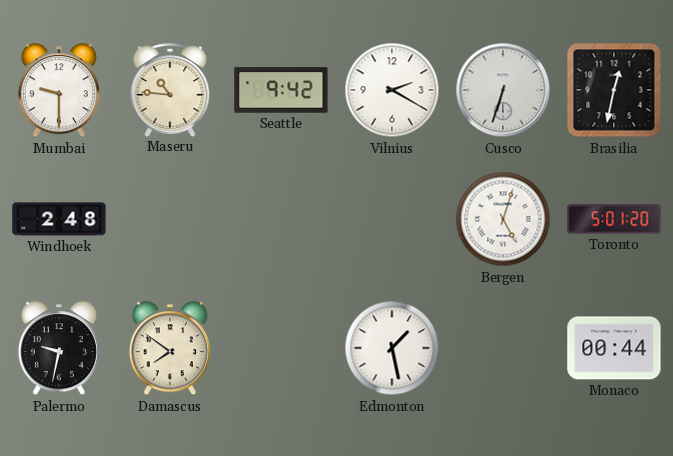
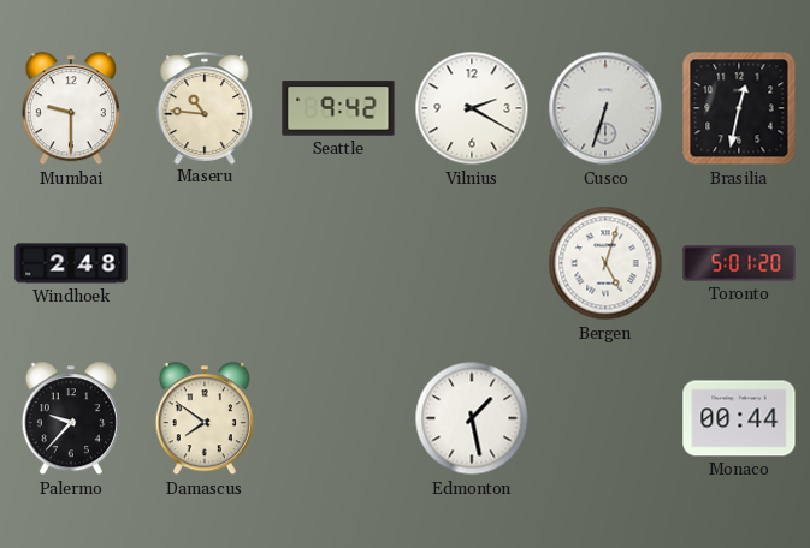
Palermo: 9:32 -> 9:37 (71, 419)
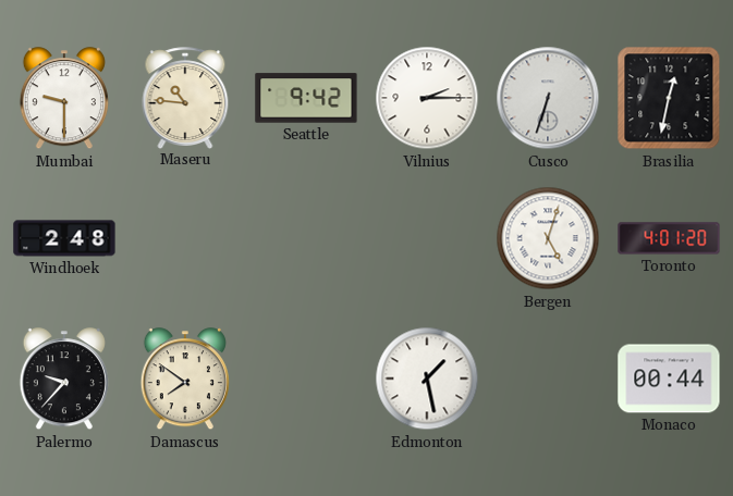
Vilnius: 2:20 -> 2:15 (427, 98)
Toronto: 5:01 -> 4:01 (669, 238)
